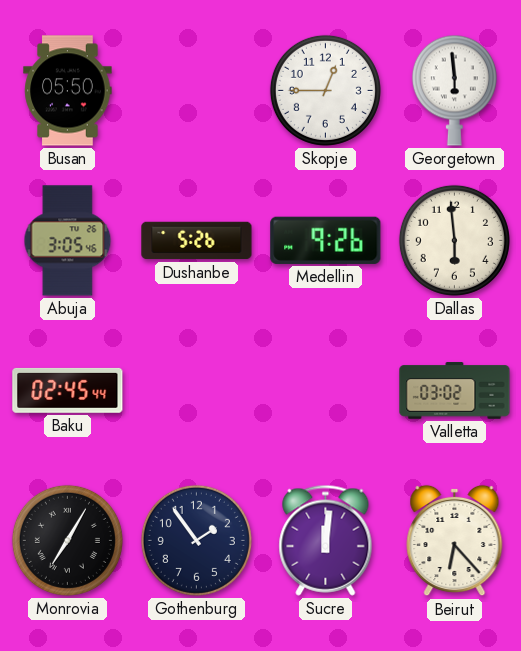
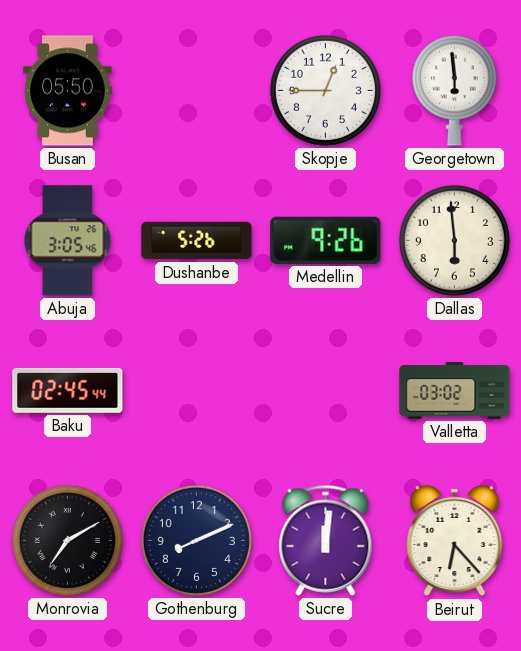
Monrovia: 7:05 -> 7:10 (67, 540)
Gothenburg: 1:54 -> 8:11 (196, 540)
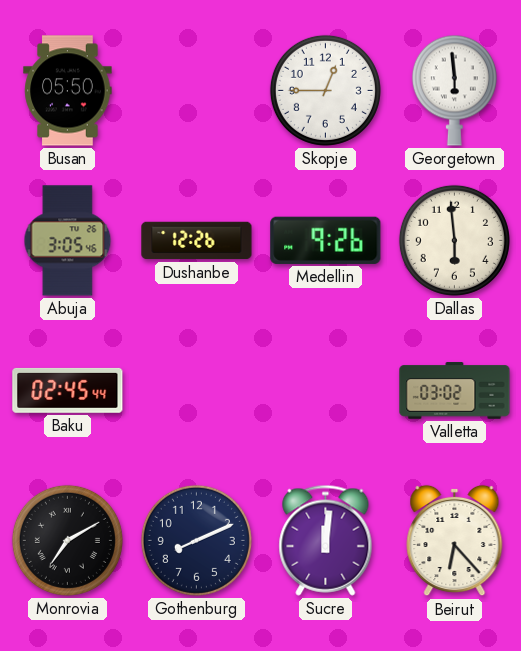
Dushanbe: 5:26 -> 12:26 (197, 241)
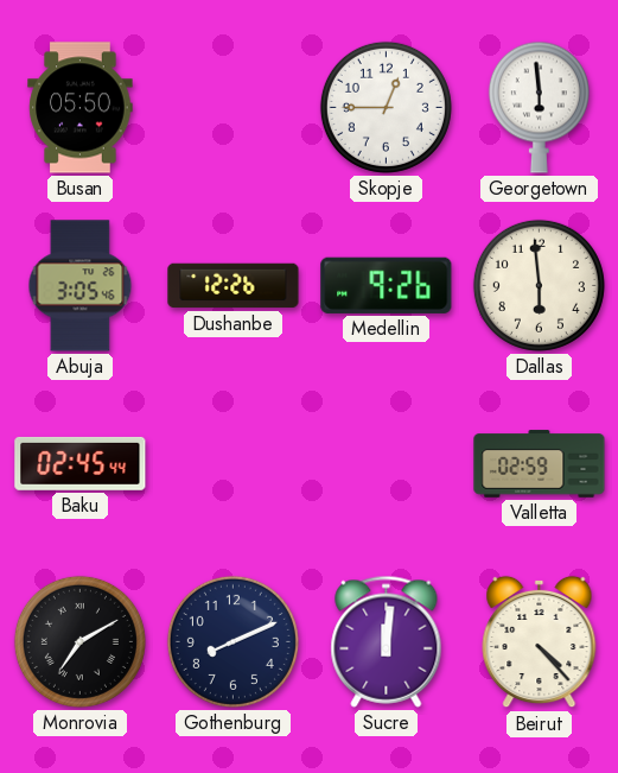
Valletta: 03:02 -> 02:59 (540, 464)
Beirut: 6:23 -> 4:23 (540, 642)
